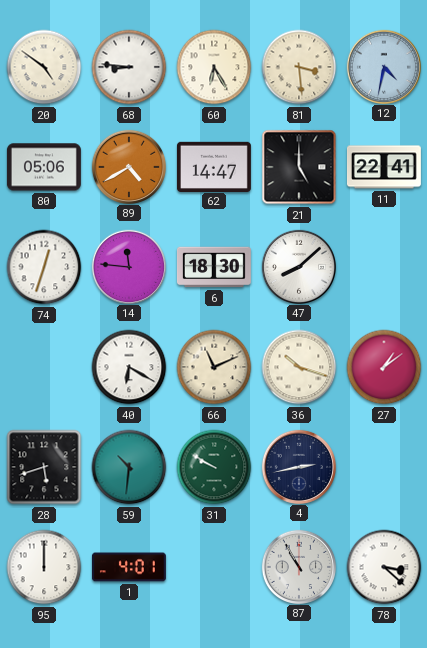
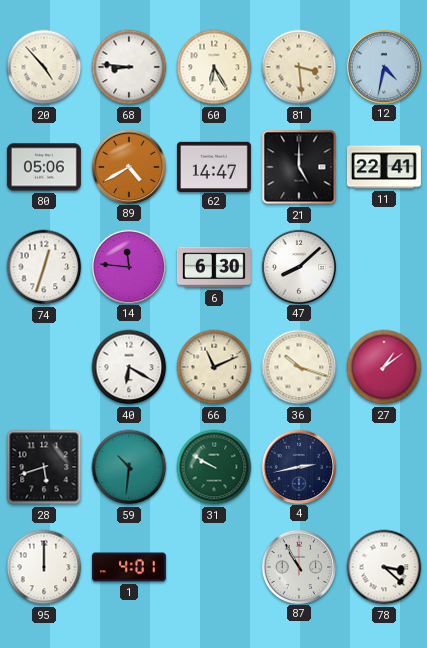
20: 4:51 -> 4:53 (44, 67)
6: 18:30 -> 6:30 (214, 267)
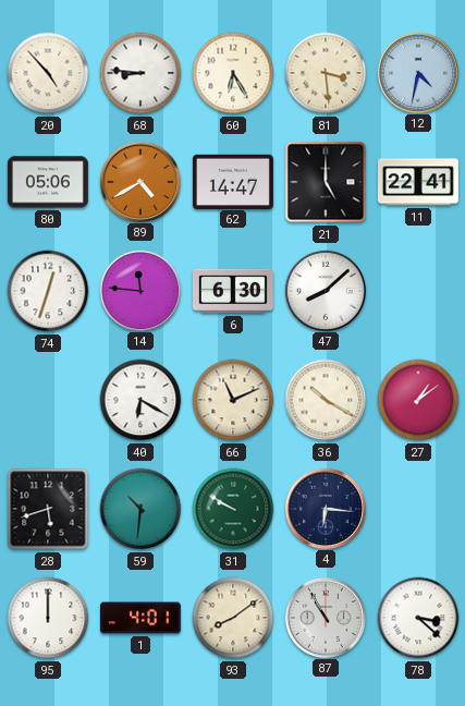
36: 10:18 -> 10:20 (326, 400)
4: 2:43 -> 6:16 (325, 508)
93: none -> 8:09 (233, 618)
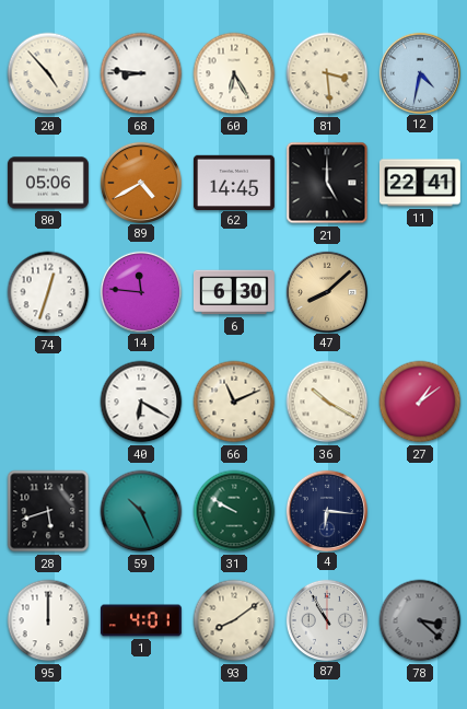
62: 14:47 -> 14:45 (234, 182)
47 dial: white -> champagne (326, 291)
59: 10:31 -> 10:26 (141, 511)
78 dial: white -> grey (420, 620)
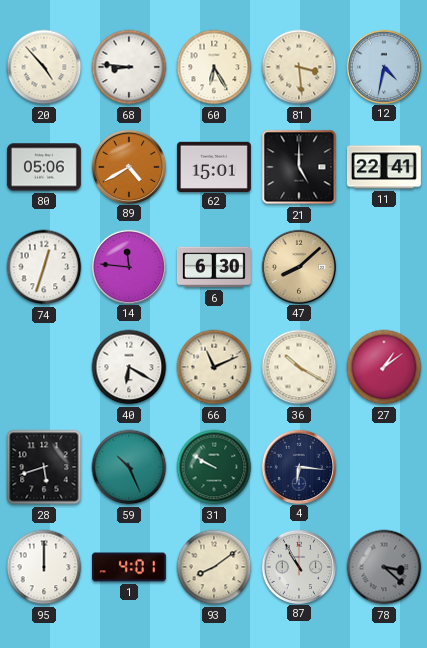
62: 14:45 -> 15:01 (214, 166)
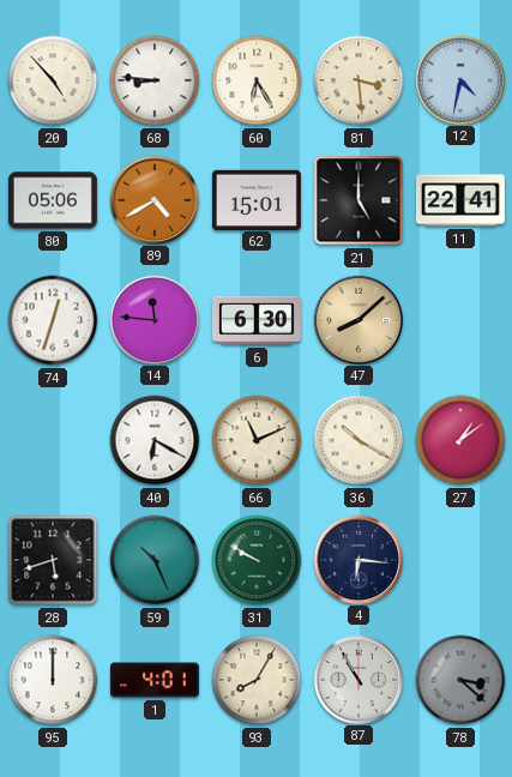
93: 8:09 -> 8:05 (257, 680)
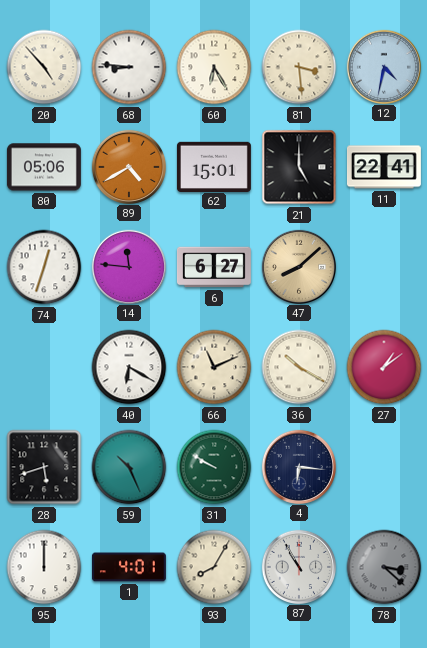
6: 6:30 -> 6:27 (214, 267)
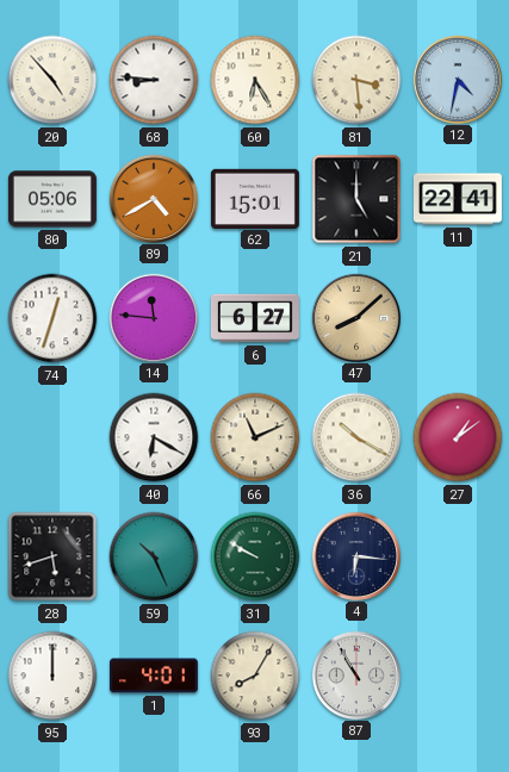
78: 3:22 -> none (384, 567)
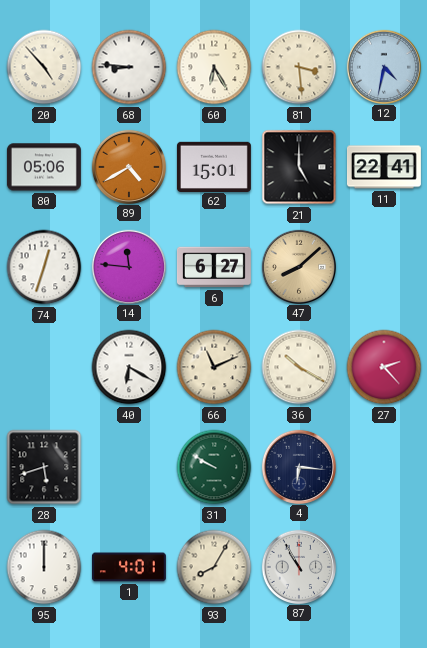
27: 1:09 -> 2:23 (384, 367)
59: 10:26 -> none (154, 556)
